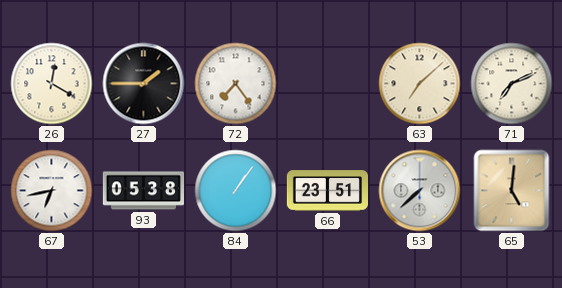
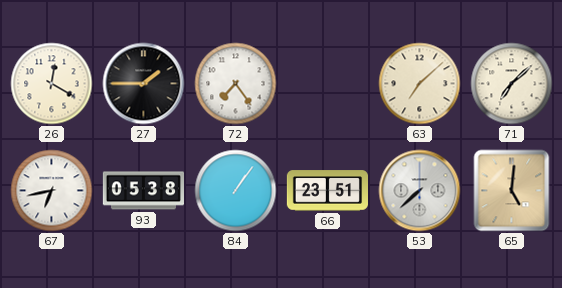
71: 7:11 -> 7:08 (512, 84)
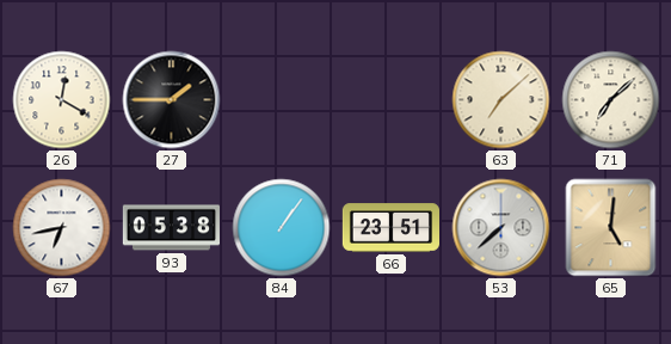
72: 7:24 -> none (236, 84)
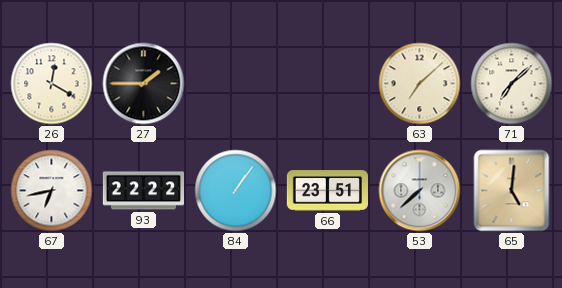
93: 05:38 -> 22:22 (143, 191)
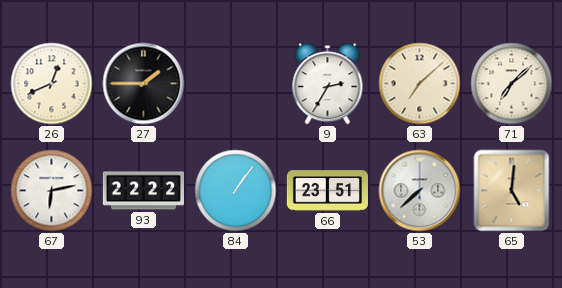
26: 12:20 -> 12:41 (52, 84)
9: none -> 2:35 (328, 84)
67: 6:43 -> 6:13 (52, 191)
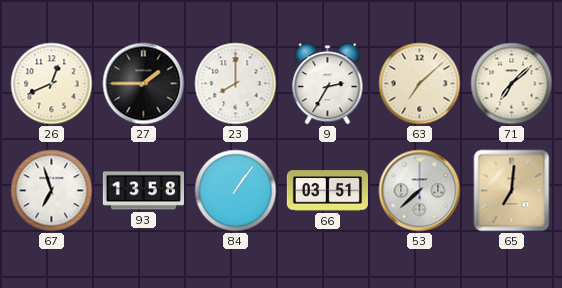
23: none -> 8:00 (236, 84)
67: 6:13 -> 6:57 (52, 191)
93: 22:22 -> 13:58 (143, 191)
66: 23:51 -> 03:51 (327, 191)
65: 5:01 -> 7:01 (512, 191)
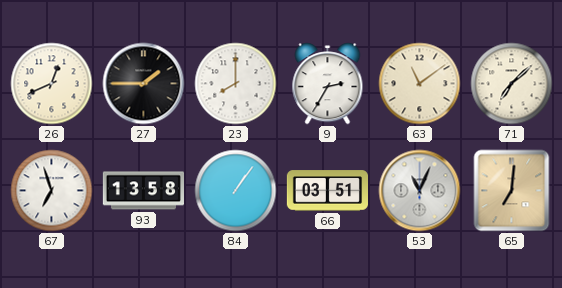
63: 7:08 -> 11:09 (420, 84)
53: 7:38 -> 11:04 (420, 191)
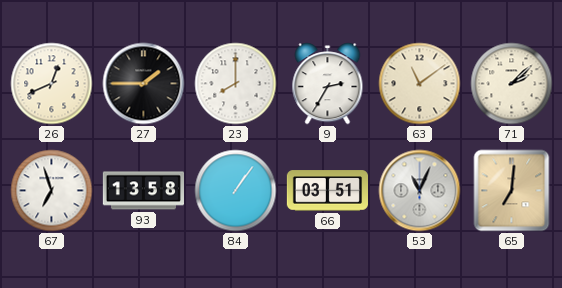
71: 7:08 -> 2:08 (512, 84)
